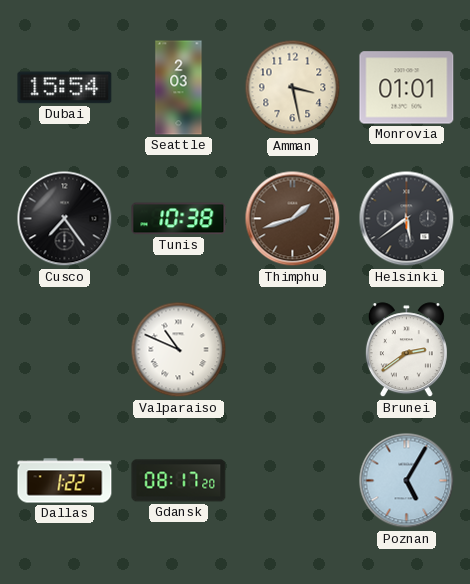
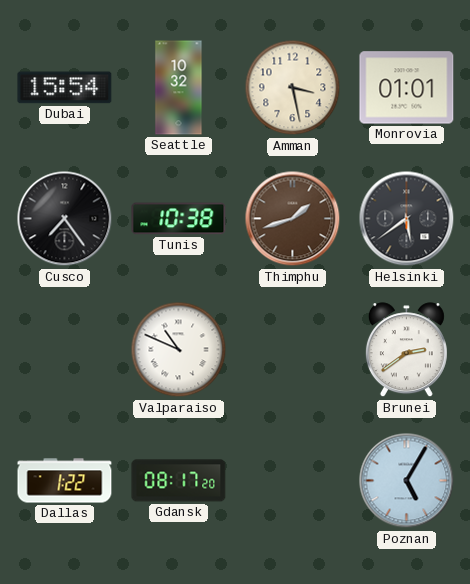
Seattle: 2:03 -> 10:32 (179, 88)
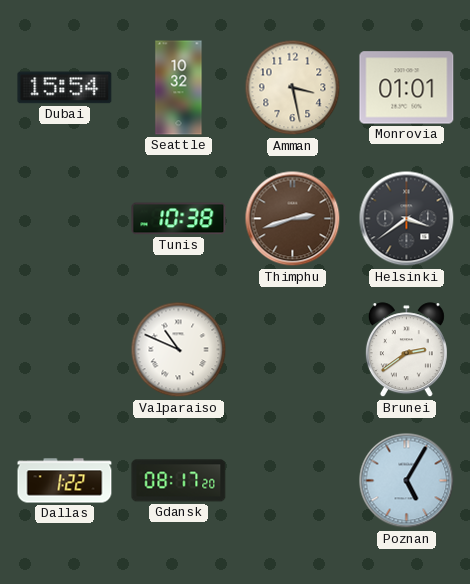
Cusco: 7:24 -> none (65, 219)
Thimphu: 1:42 -> 2:42 (293, 219)
Helsinki: 5:39 -> 3:39 (407, 219)
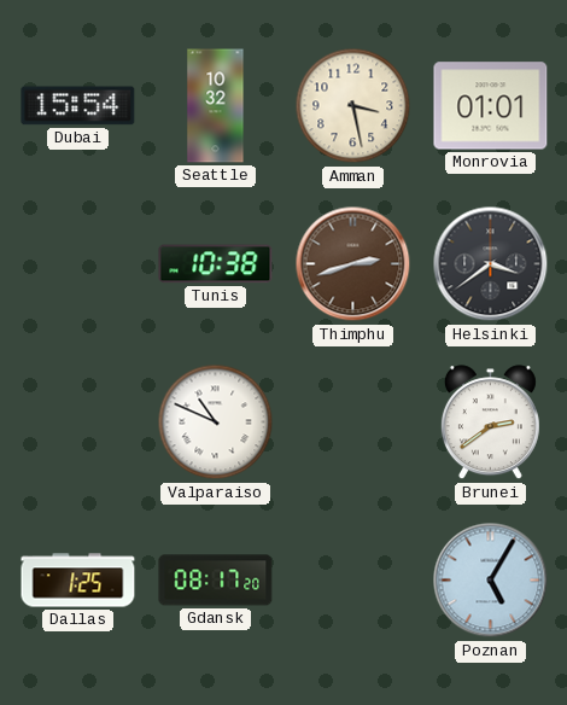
Dallas: 1:22 -> 1:25 (78, 581)
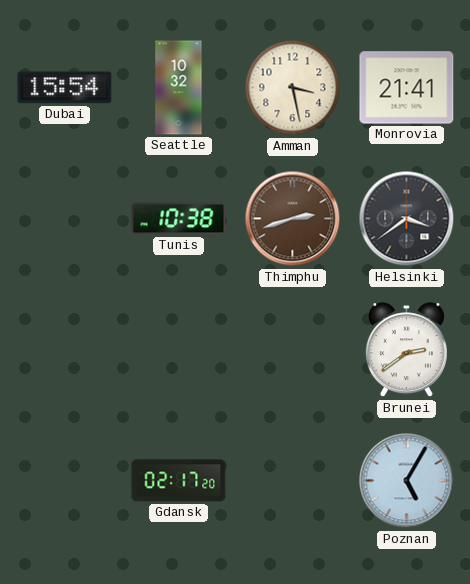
Monrovia: 01:01 -> 21:41 (407, 88)
Valparaiso: 10:49 -> none (216, 423)
Dallas: 1:25 -> none (78, 581)
Gdansk: 08:17 -> 02:17 (179, 481)
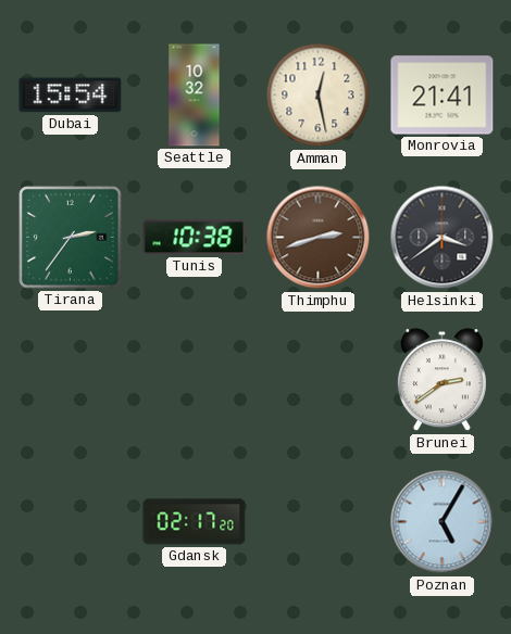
Amman: 3:28 -> 12:28 (319, 96)
Tirana: none -> 2:36 (71, 238)
